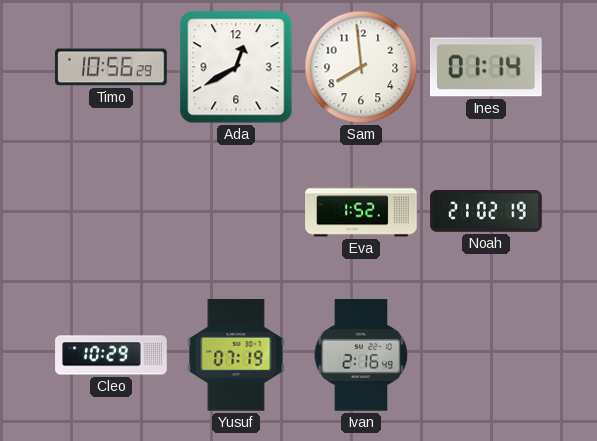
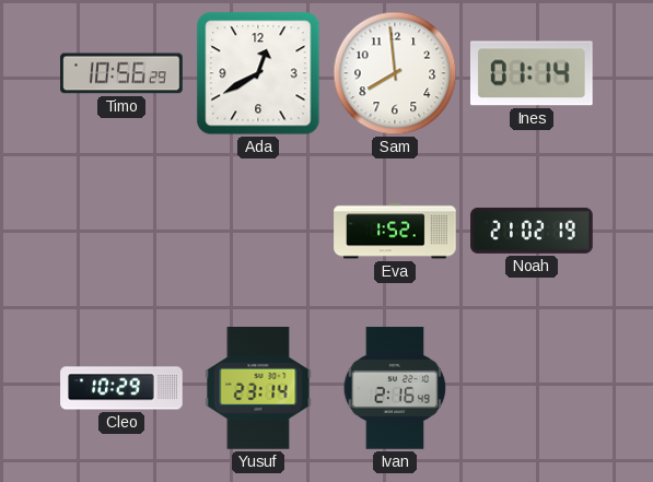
Yusuf: 07:19 -> 23:14 (258, 388)
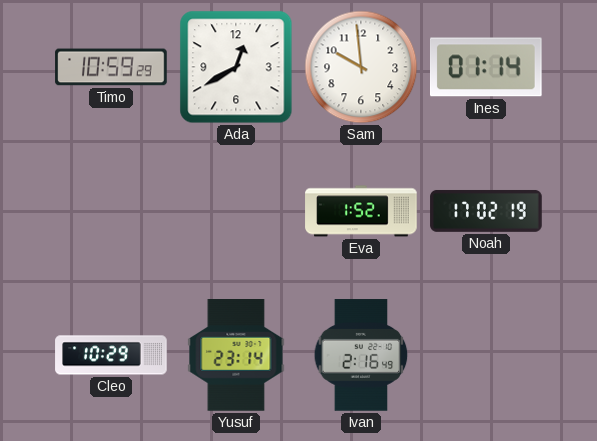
Timo: 10:56 -> 10:59 (111, 67)
Sam: 7:59 -> 9:59 (361, 67)
Noah: 21:02 -> 17:02 (486, 211)
